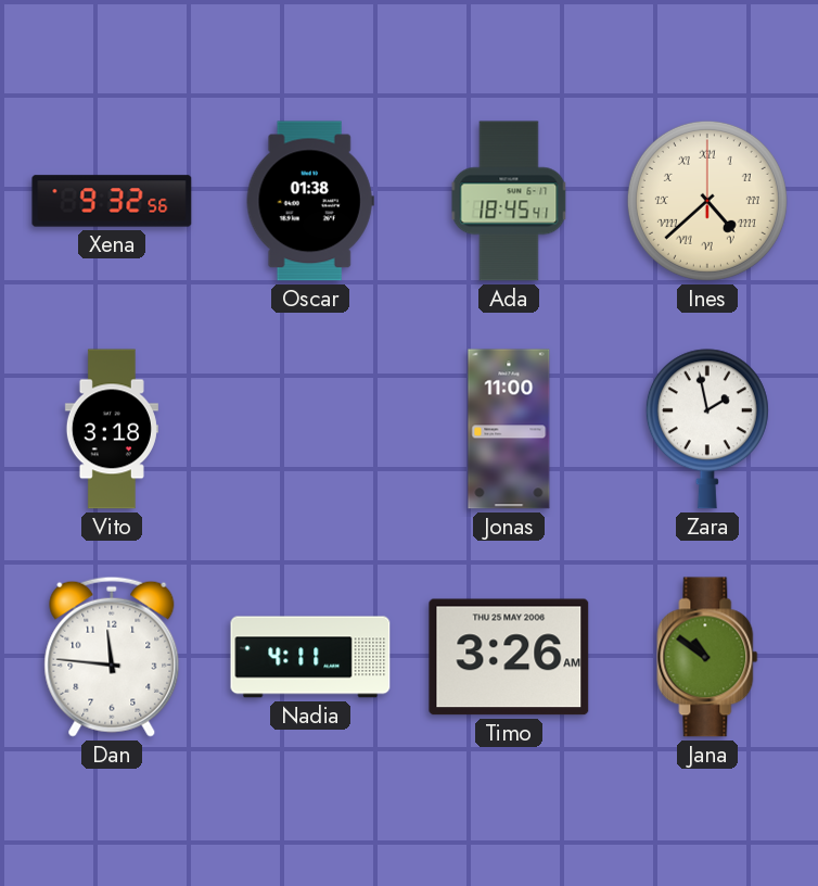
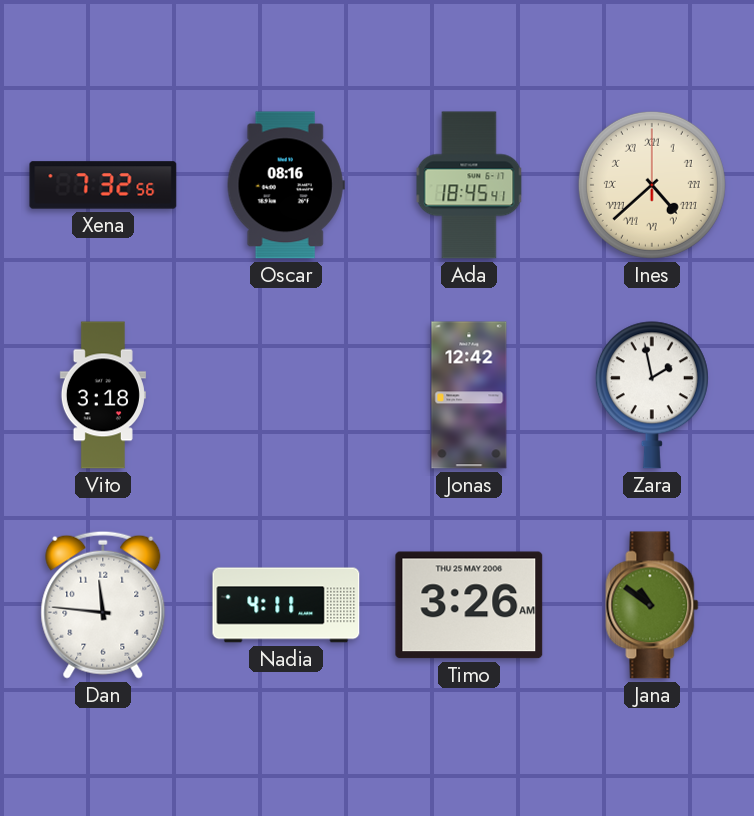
Xena: 9:32 -> 7:32 (103, 185)
Oscar: 01:38 -> 08:16 (286, 185)
Jonas: 11:00 -> 12:42 (469, 395)
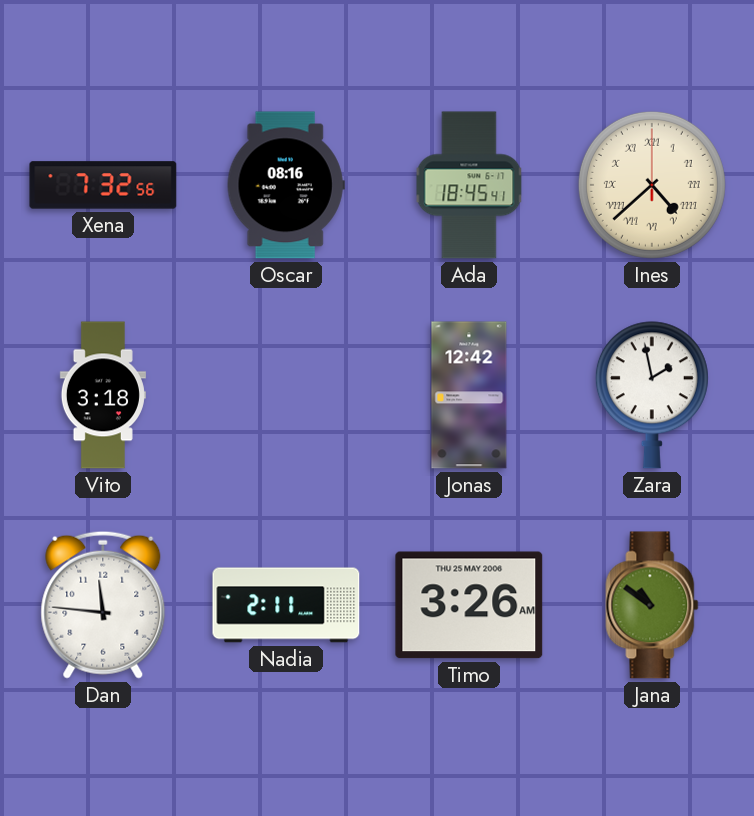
Nadia: 4:11 -> 2:11 (286, 605)
